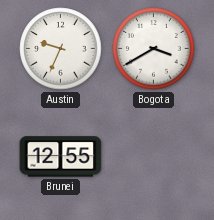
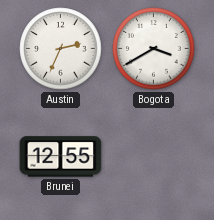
Austin: 9:34 -> 2:34 (61, 49)
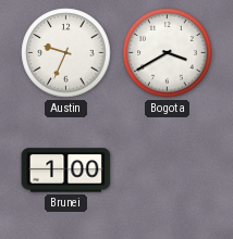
Austin: 2:34 -> 9:34 (66, 53)
Brunei: 12:55 -> 1:00 (66, 171)
